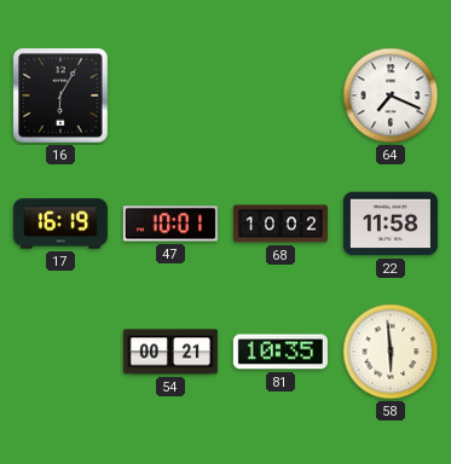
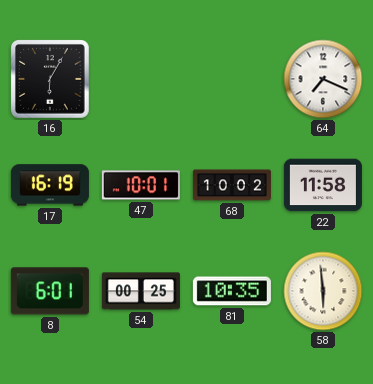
8: none -> 6:01 (50, 291)
54: 00:21 -> 00:25 (141, 291)
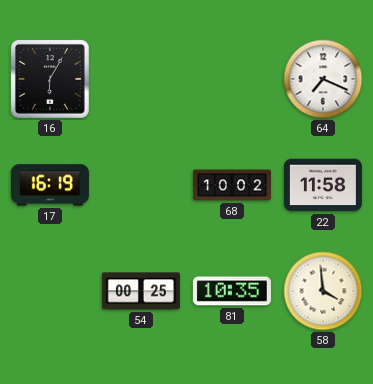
47: 10:01 -> none (141, 185)
8: 6:01 -> none (50, 291)
58: 5:59 -> 3:59 (323, 291)
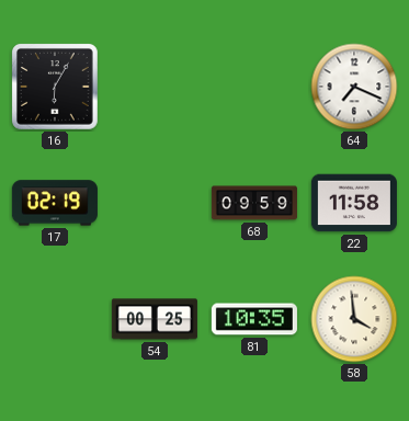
17: 16:19 -> 02:19 (55, 203)
68: 10:02 -> 09:59 (254, 203)
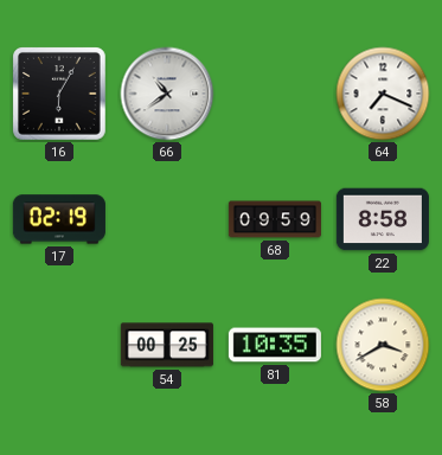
66: none -> 10:39 (167, 94)
22: 11:58 -> 8:58 (383, 219)
58: 3:59 -> 3:40 (383, 345)
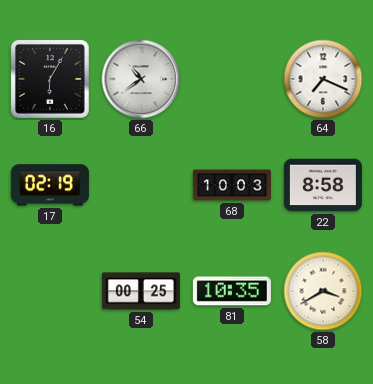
68: 09:59 -> 10:03 (232, 185)
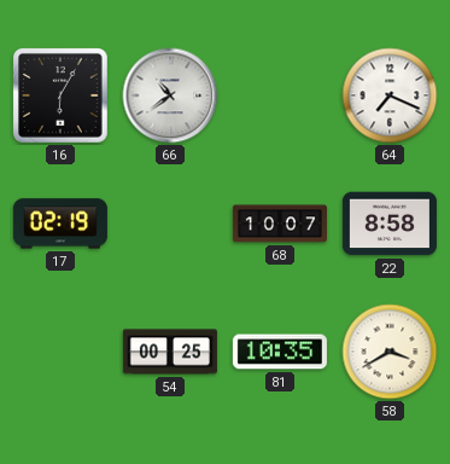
68: 10:03 -> 10:07 (280, 224)
